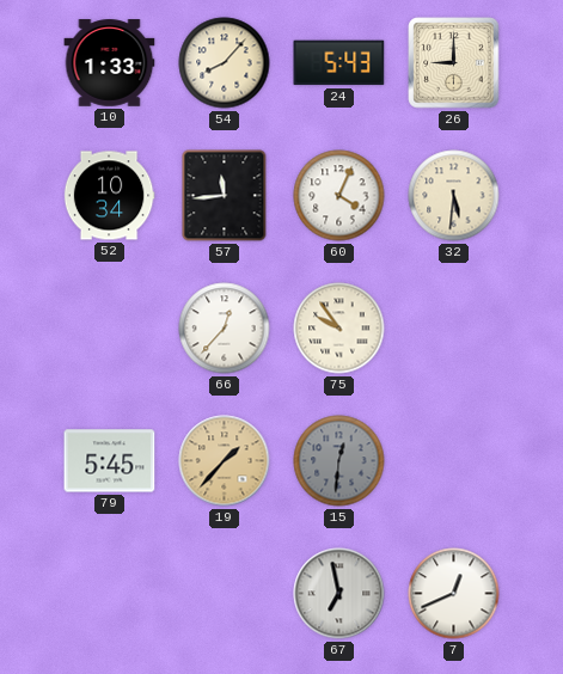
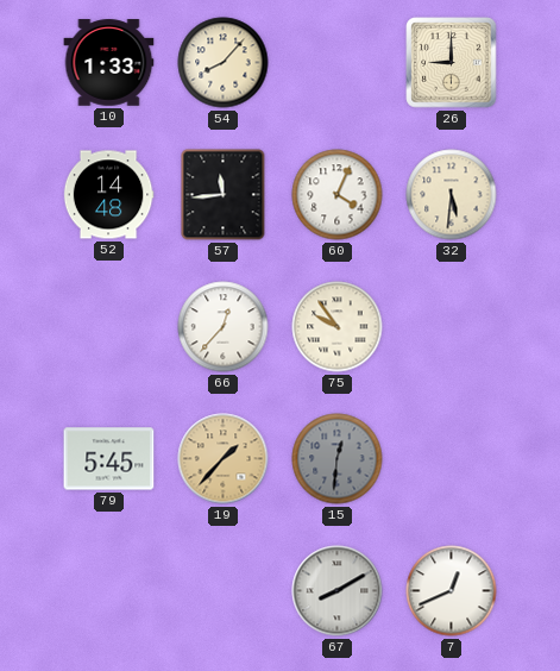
24: 5:43 -> none (339, 63)
52: 10:34 -> 14:48 (108, 195)
67: 6:58 -> 8:10 (338, 591)
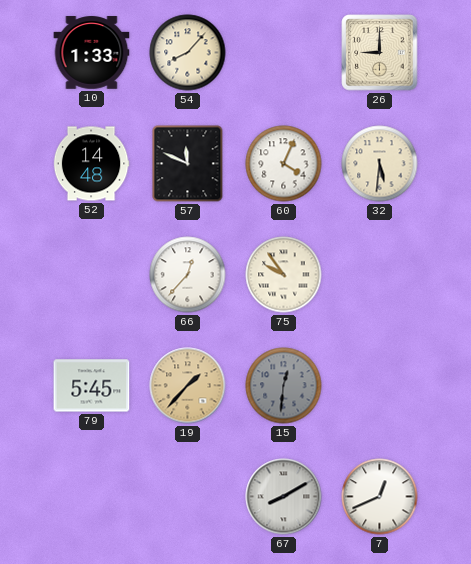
57: 11:44 -> 11:49 (188, 164)
